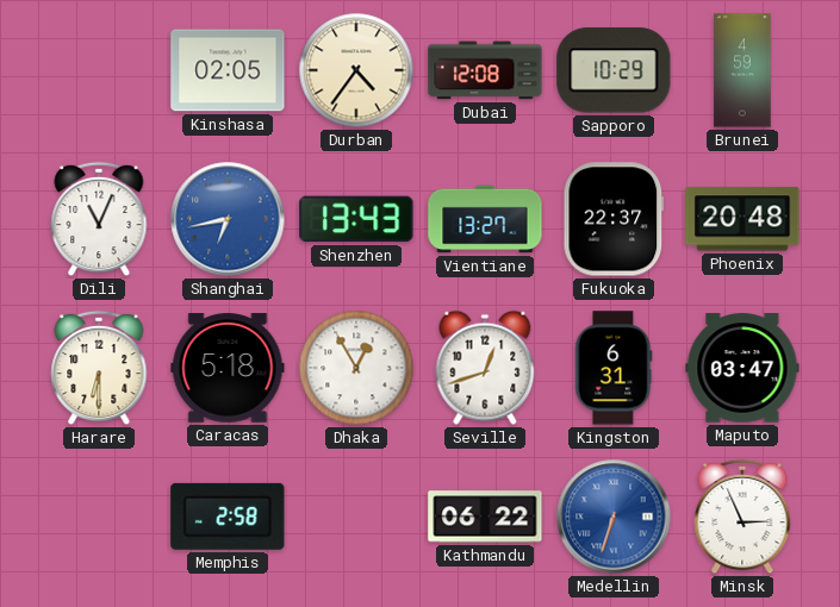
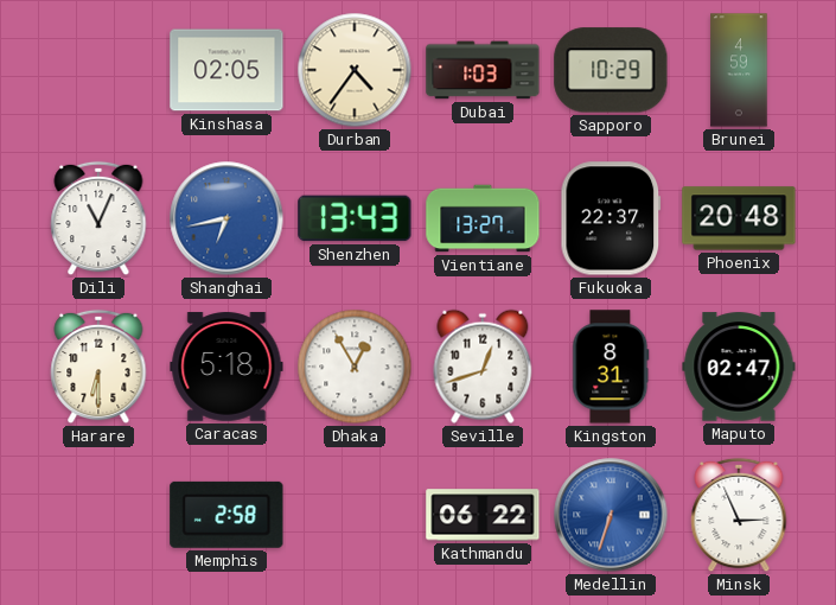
Dubai: 12:08 -> 1:03 (483, 70)
Kingston: 6:31 -> 8:31 (611, 367)
Maputo: 03:47 -> 02:47 (739, 367)
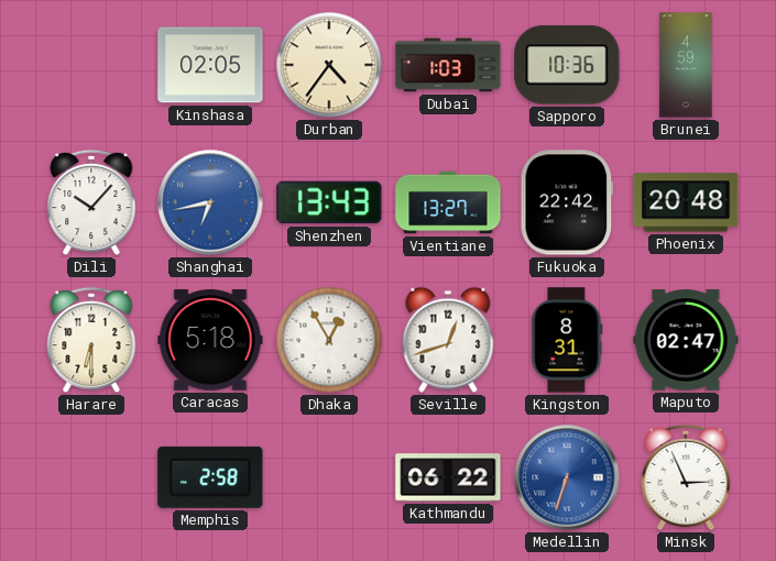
Sapporo: 10:29 -> 10:36 (567, 65)
Dili: 11:04 -> 10:07 (91, 202)
Fukuoka: 22:37 -> 22:42 (567, 202)
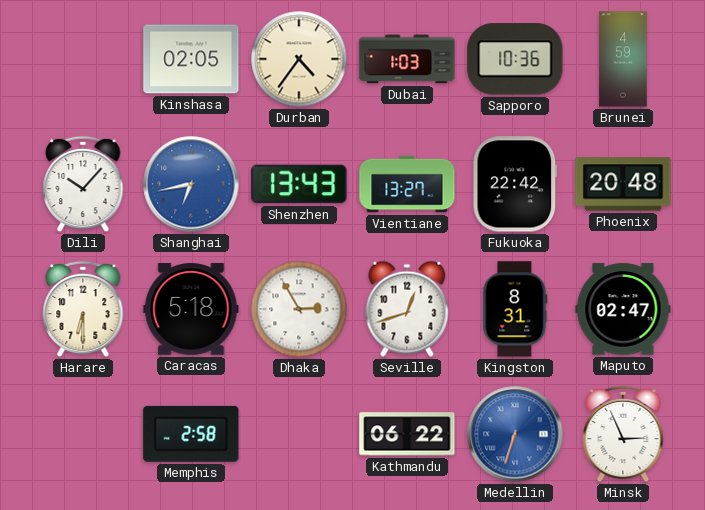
Dhaka: 12:55 -> 2:55 (299, 309)
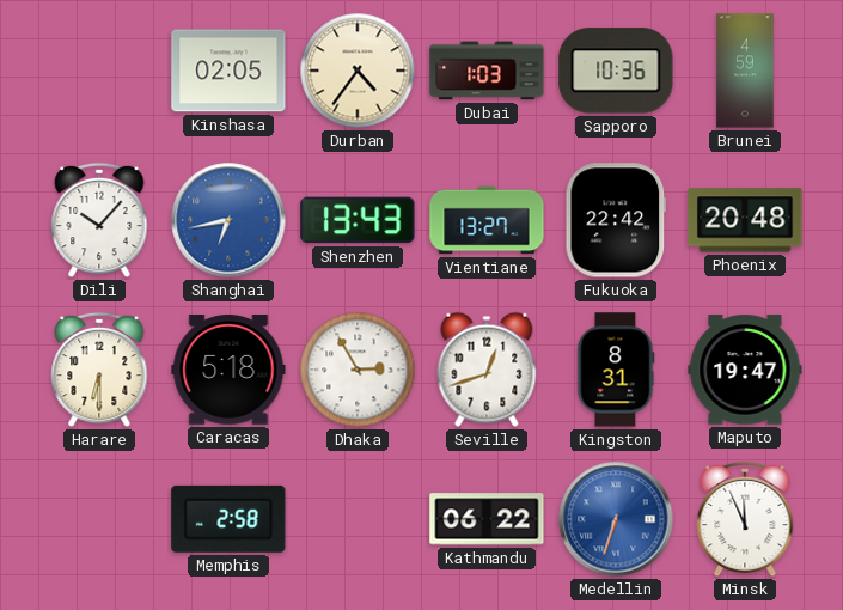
Maputo: 02:47 -> 19:47 (745, 370)
Minsk: 2:56 -> 11:56 (745, 519)
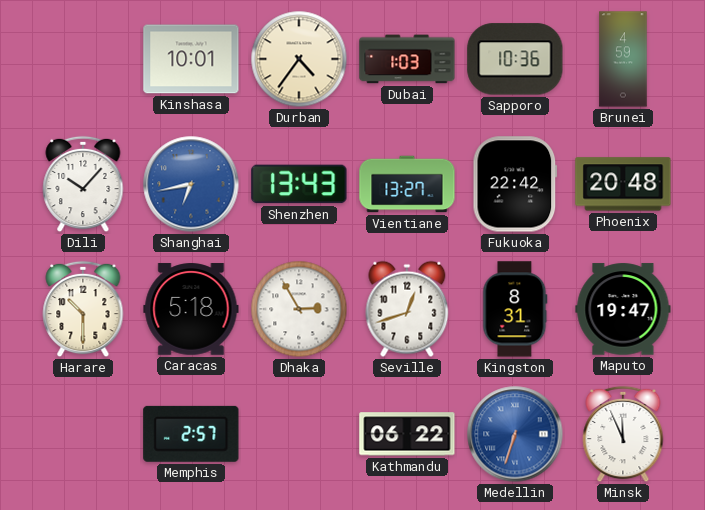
Kinshasa: 02:05 -> 10:01 (191, 59)
Harare: 6:30 -> 10:30 (83, 309)
Memphis: 2:58 -> 2:57 (191, 434)
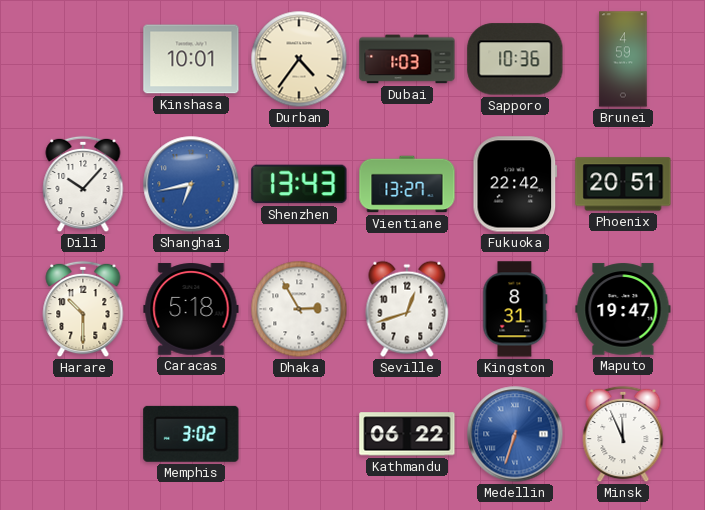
Phoenix: 20:48 -> 20:51 (623, 184)
Memphis: 2:57 -> 3:02 (191, 434)
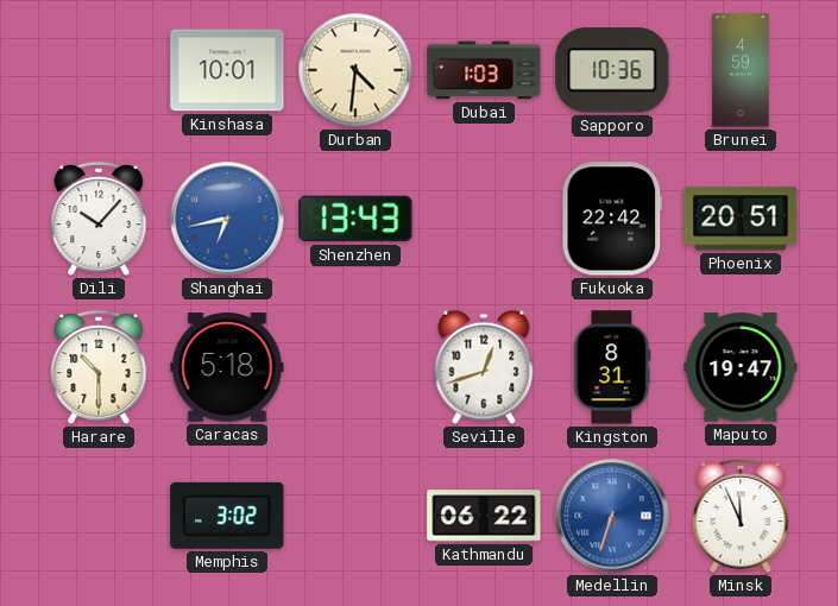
Durban: 4:36 -> 4:31 (355, 70)
Vientiane: 13:27 -> none (407, 184)
Dhaka: 2:55 -> none (299, 309)
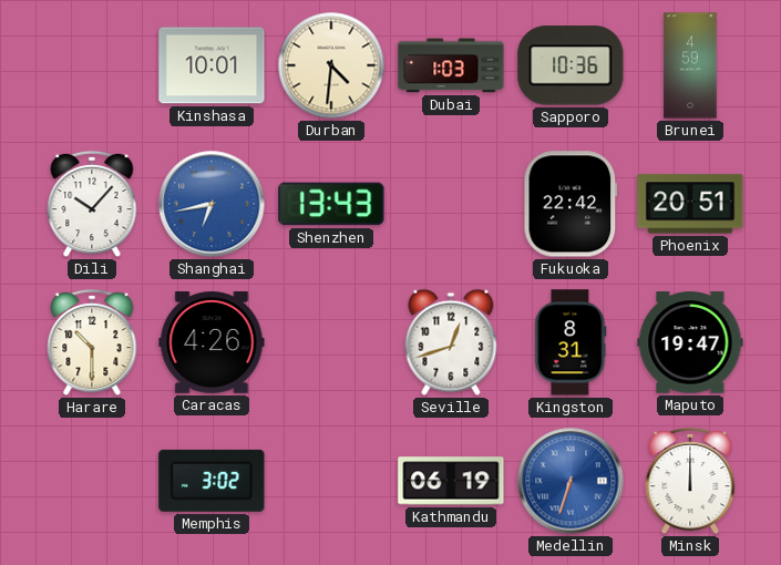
Caracas: 5:18 -> 4:26 (212, 342)
Kathmandu: 06:22 -> 06:19 (451, 481)
Minsk: 11:56 -> 12:00 (690, 481)
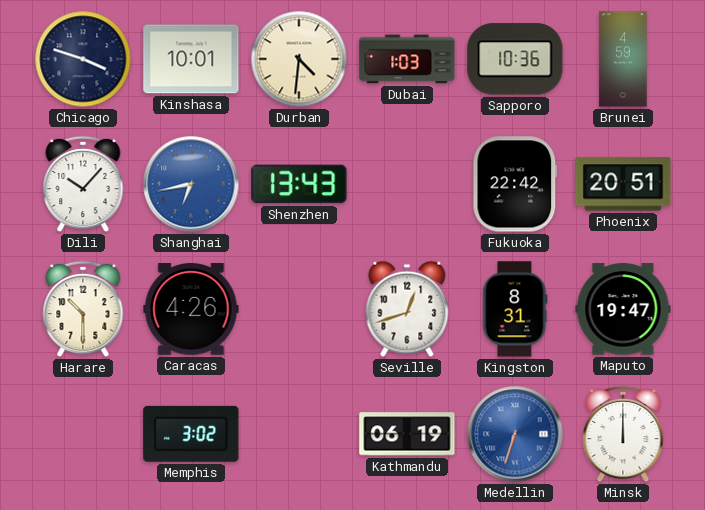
Chicago: none -> 3:48 (83, 59)
